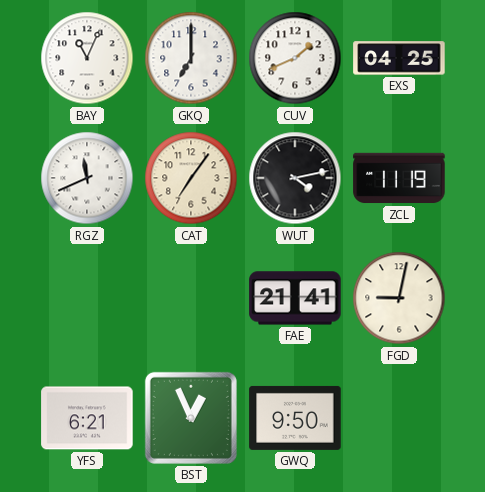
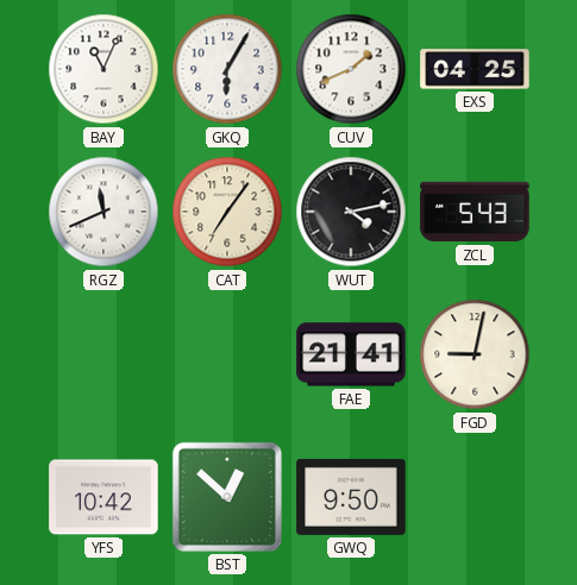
GKQ: 7:00 -> 6:05 (227, 69)
ZCL: 11:19 -> 5:43 (475, 212)
YFS: 6:21 -> 10:42 (104, 497)
BST: 12:56 -> 12:52 (227, 497)
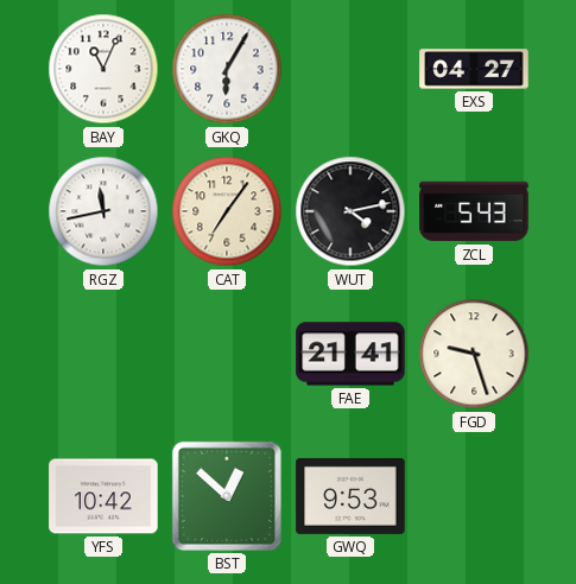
CUV: 1:41 -> none (351, 69)
EXS: 04:25 -> 04:27 (474, 69)
RGZ: 11:41 -> 11:43 (103, 211)
FGD: 9:02 -> 9:27 (474, 354)
GWQ: 9:50 -> 9:53 (350, 496)
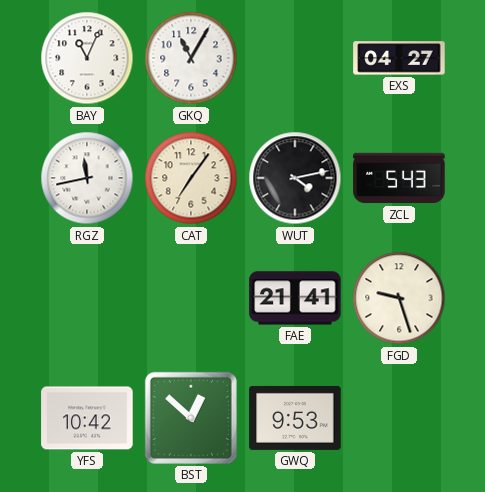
GKQ: 6:05 -> 11:05 (191, 58)
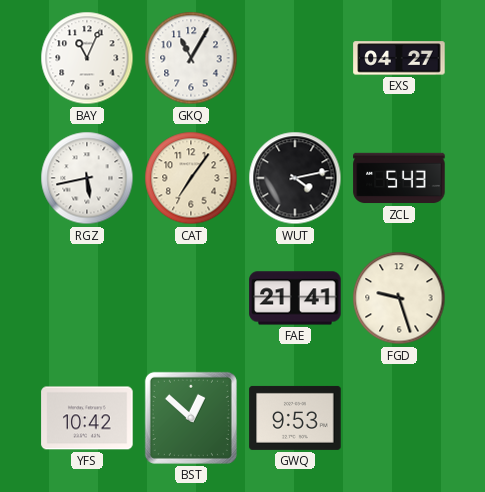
RGZ: 11:43 -> 5:43 (87, 178)
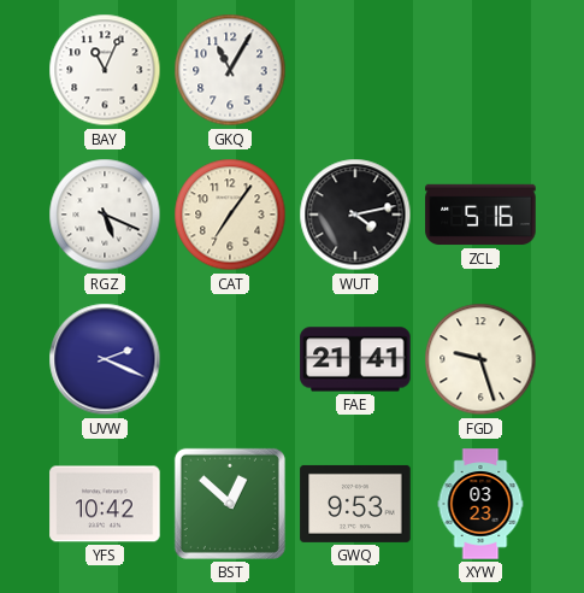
EXS: 04:27 -> none (399, 58)
RGZ: 5:43 -> 5:19 (105, 215)
ZCL: 5:43 -> 5:16 (480, 215)
UVW: none -> 2:19 (105, 359)
XYW: none -> 03:23 (480, 504)
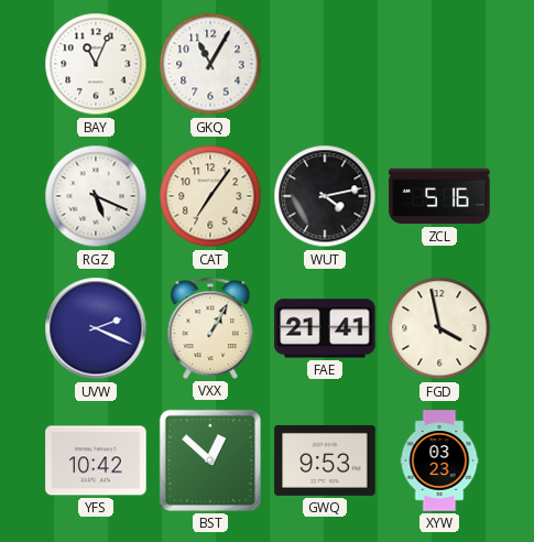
VXX: none -> 1:05 (210, 328)
FGD: 9:27 -> 3:58 (439, 328)
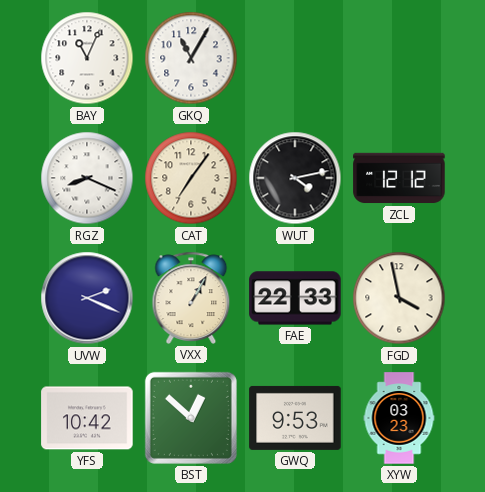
RGZ: 5:19 -> 8:19 (87, 178)
ZCL: 5:16 -> 12:12 (399, 178)
FAE: 21:41 -> 22:33 (295, 298)
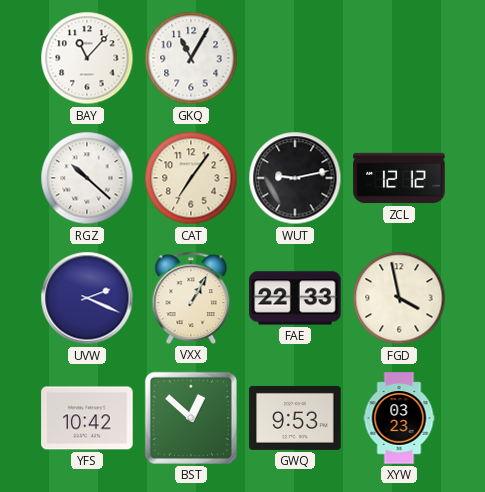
BAY: 11:04 -> 11:07 (87, 58)
RGZ: 8:19 -> 10:22 (87, 178)
WUT: 4:13 -> 9:13 (295, 178)
